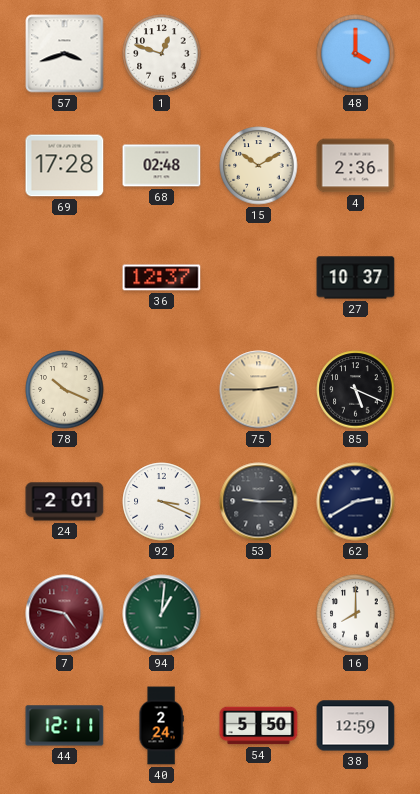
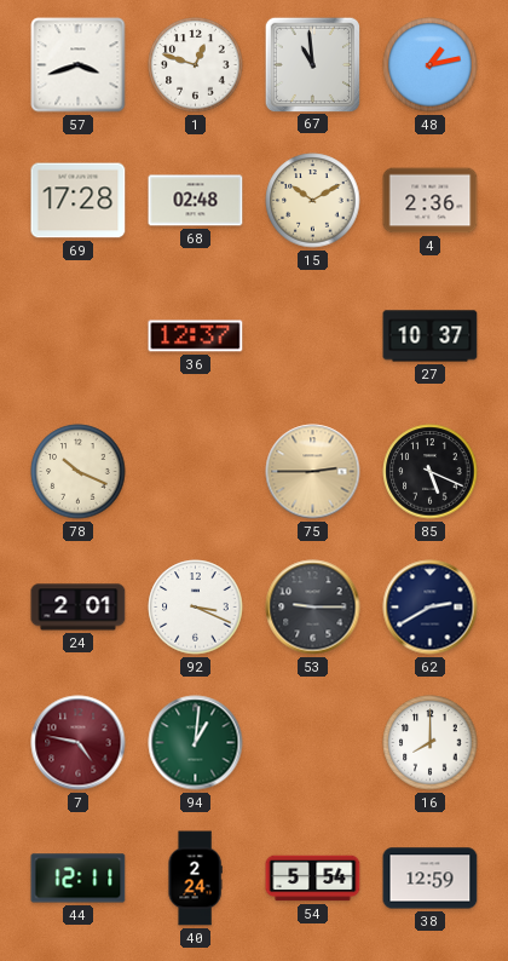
67: none -> 10:59 (312, 64)
48: 4:00 -> 1:13 (431, 65)
54: 5:50 -> 5:54 (313, 879)
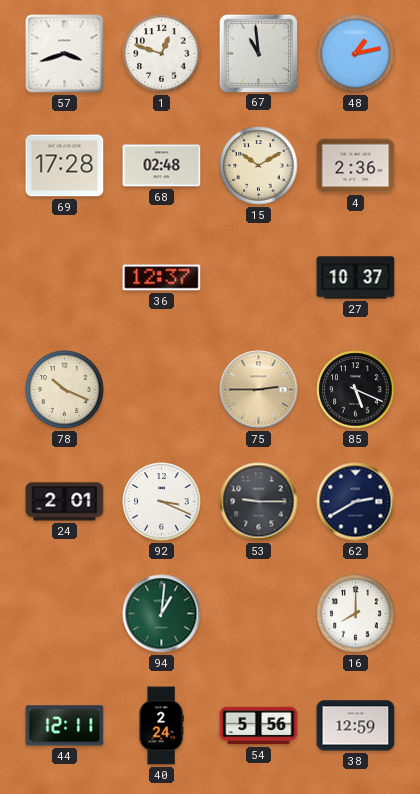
7: 4:47 -> none (79, 743)
54: 5:54 -> 5:56 (259, 726)
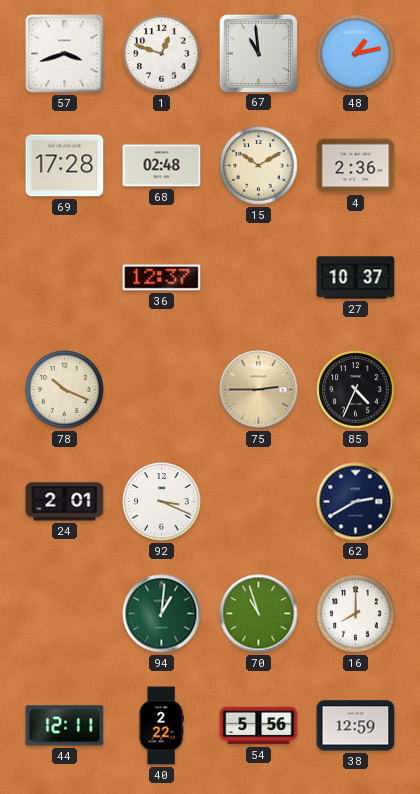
85: 5:19 -> 4:34 (356, 390)
53: 9:15 -> none (259, 502)
70: none -> 10:57 (259, 614)
40: 2:24 -> 2:22 (161, 726)
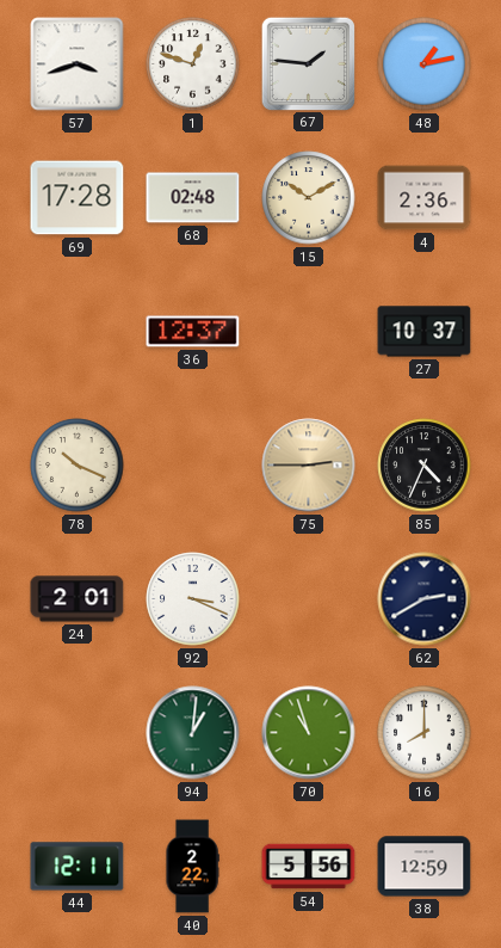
67: 10:59 -> 1:46 (308, 63)
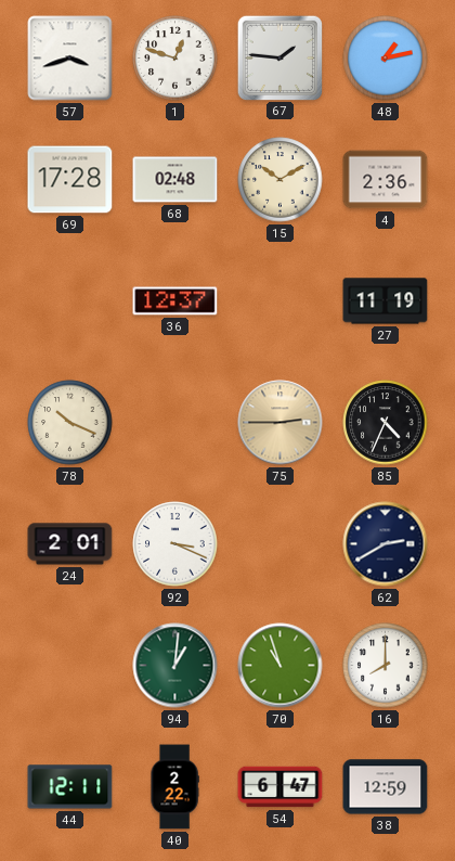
27: 10:37 -> 11:19 (386, 301)
54: 5:56 -> 6:47 (281, 787)
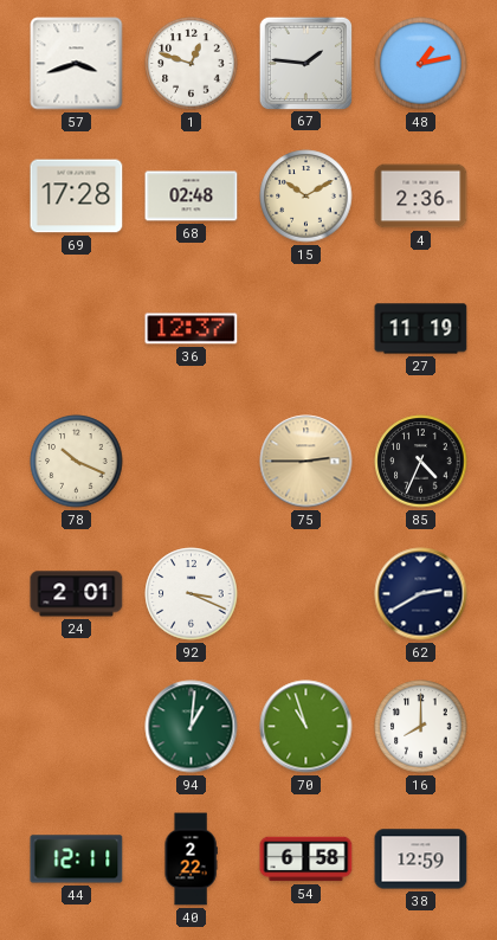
54: 6:47 -> 6:58 (306, 859)
